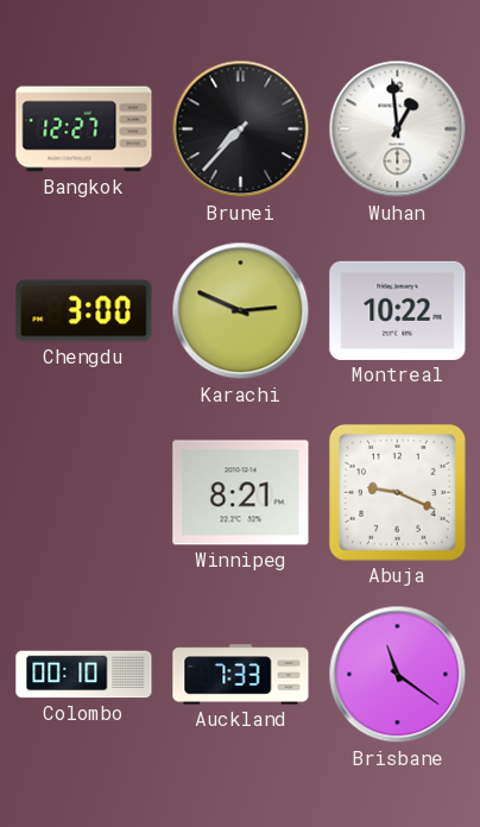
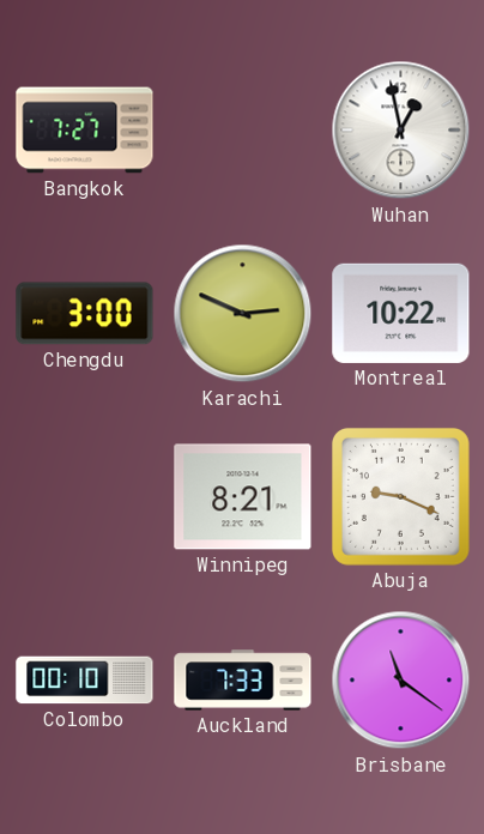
Bangkok: 12:27 -> 7:27 (85, 131)
Brunei: 7:37 -> none (241, 130)
Wuhan: 12:59 -> 12:58 (401, 131)
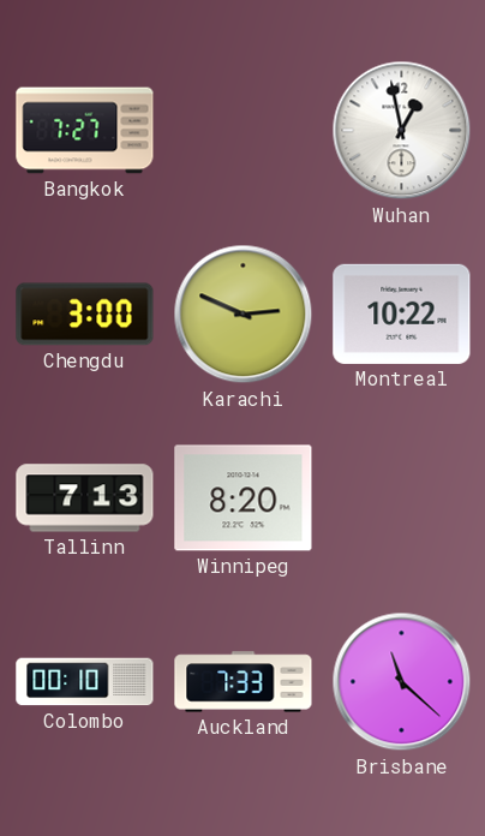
Tallinn: none -> 7:13 (85, 498)
Winnipeg: 8:21 -> 8:20 (244, 498)
Abuja: 9:19 -> none (400, 496)
Brisbane: 11:21 -> 11:22 (402, 682)
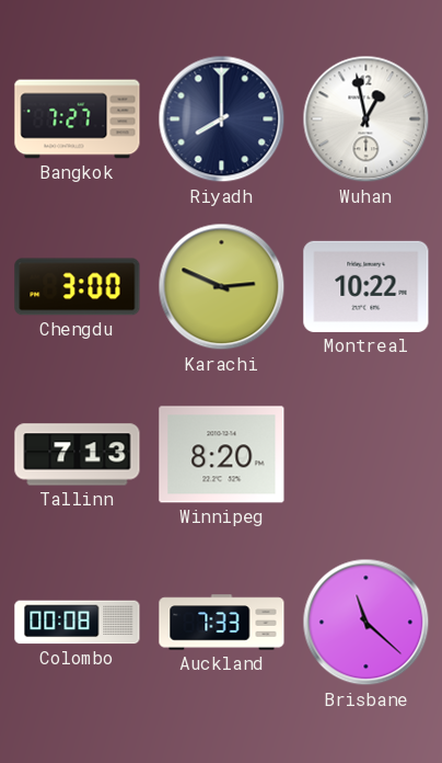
Riyadh: none -> 8:00 (222, 119)
Colombo: 00:10 -> 00:08 (78, 623)
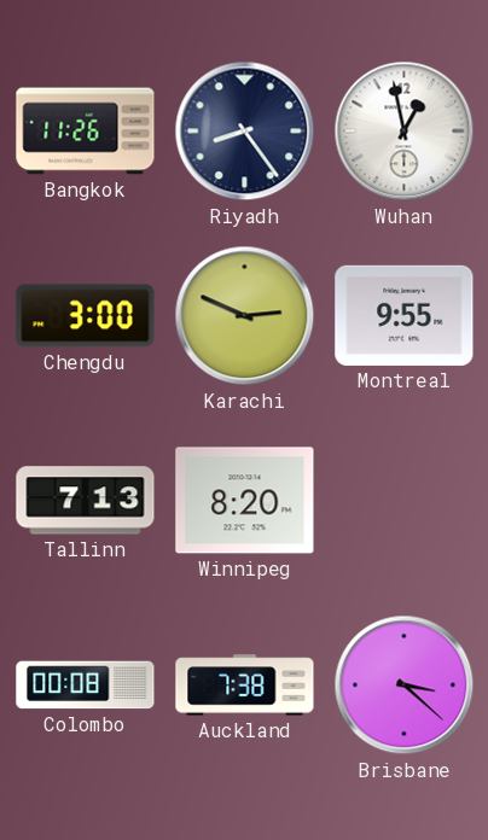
Bangkok: 7:27 -> 11:26 (86, 132)
Riyadh: 8:00 -> 8:24 (245, 132)
Montreal: 10:22 -> 9:55 (405, 315)
Auckland: 7:33 -> 7:38 (245, 686)
Brisbane: 11:22 -> 3:22 (405, 686)
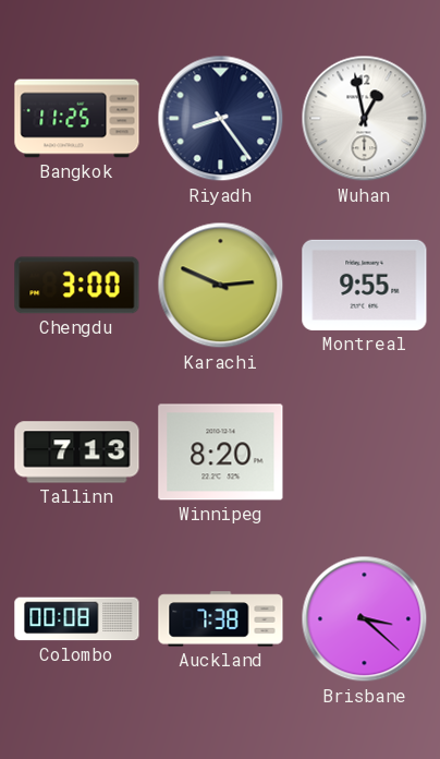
Bangkok: 11:26 -> 11:25 (77, 119)
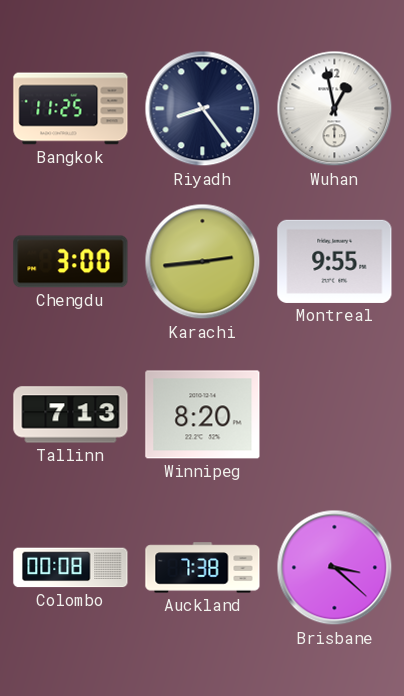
Karachi: 2:49 -> 2:44 (203, 262)
